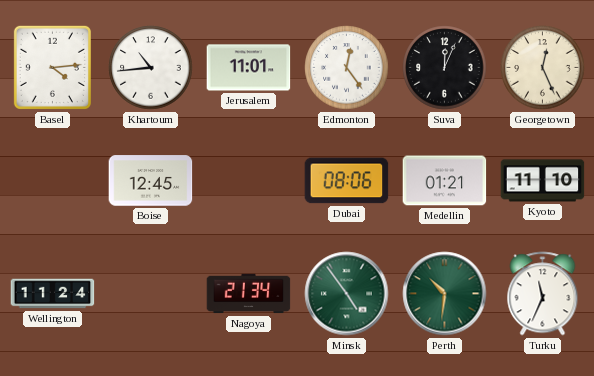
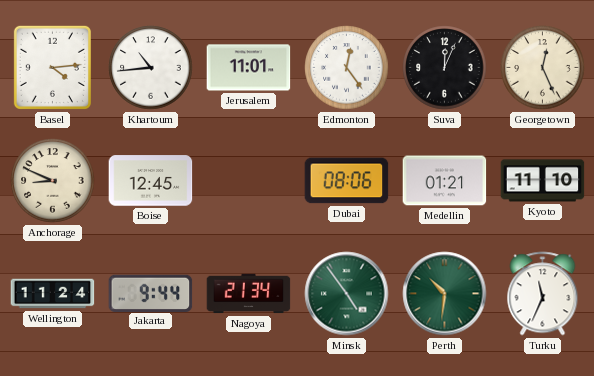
Anchorage: none -> 8:49 (53, 181)
Jakarta: none -> 9:44 (151, 293)
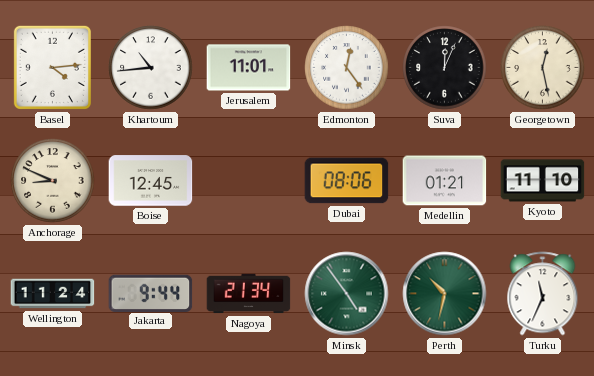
Georgetown: 12:26 -> 12:28 (543, 68)
Perth: 10:31 -> 10:32 (445, 294)
